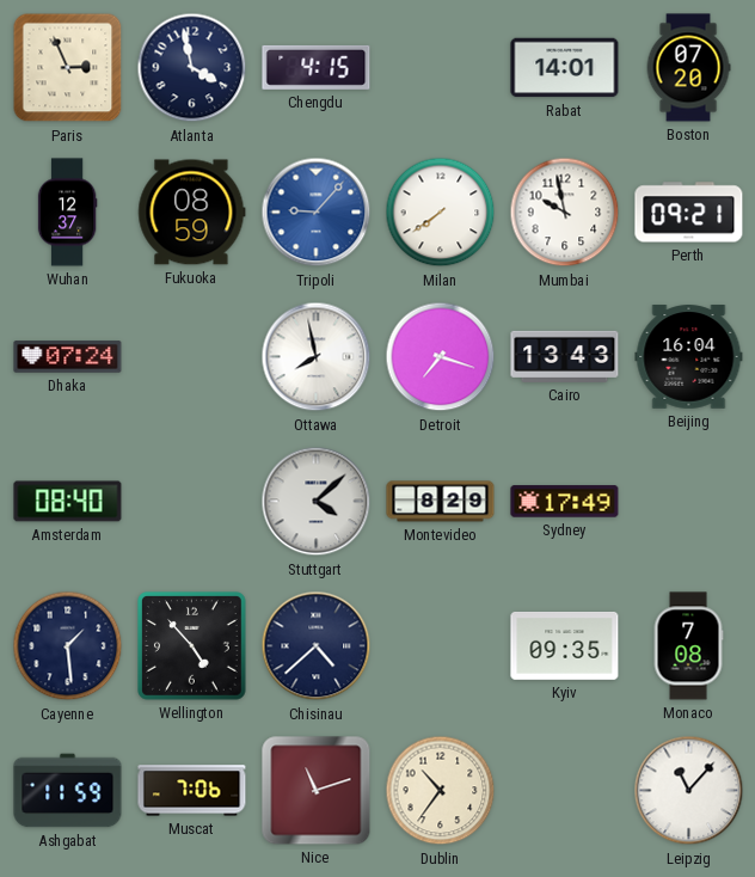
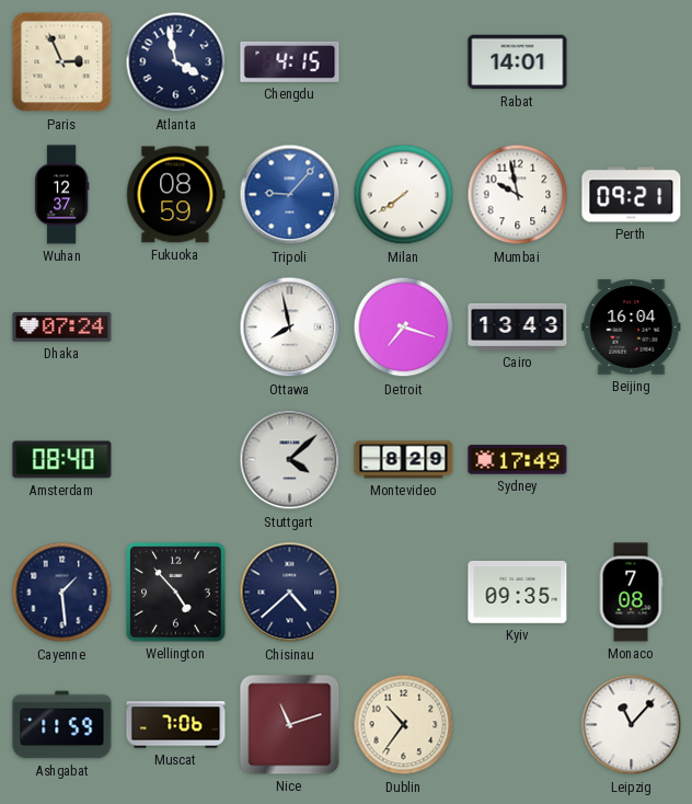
Boston: 07:20 -> none (688, 68)
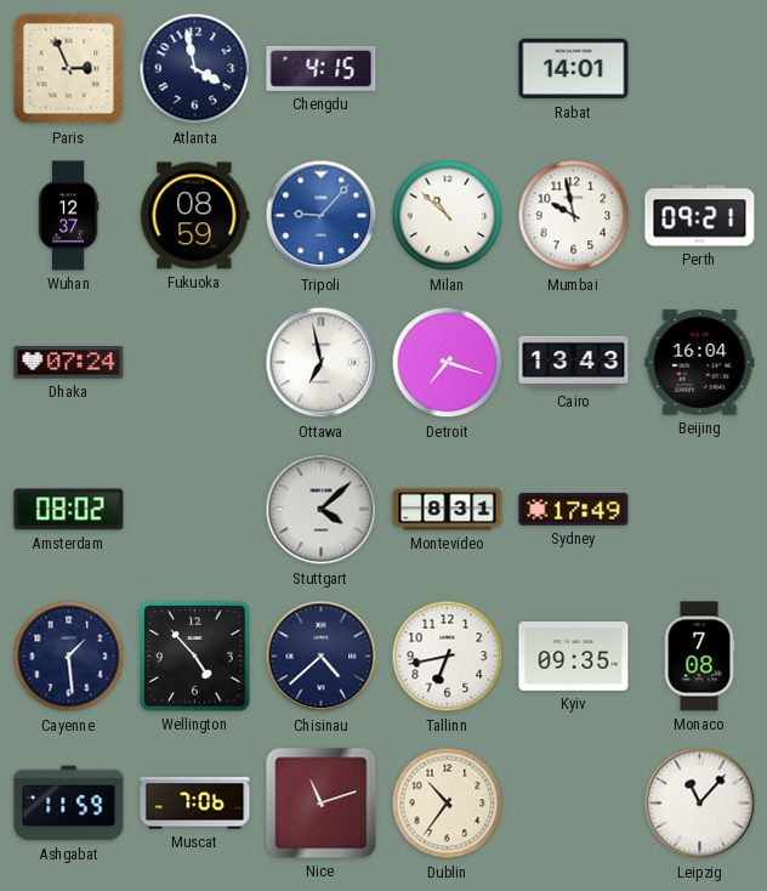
Milan: 7:39 -> 10:52 (448, 216)
Ottawa: 7:58 -> 6:58 (322, 363)
Amsterdam: 08:40 -> 08:02 (69, 510)
Montevideo: 8:29 -> 8:31 (448, 510)
Tallinn: none -> 6:43 (448, 657)
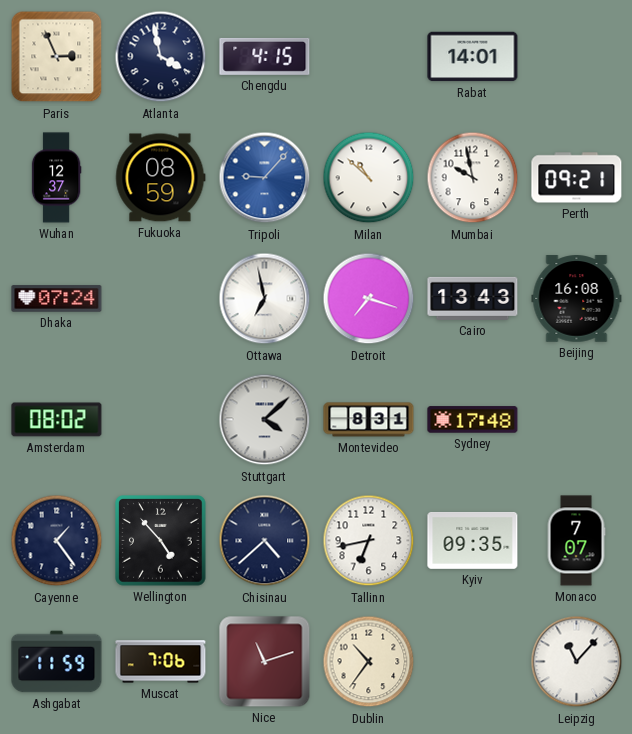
Beijing: 16:04 -> 16:08 (577, 299)
Sydney: 17:49 -> 17:48 (473, 420)
Cayenne: 1:29 -> 1:24 (57, 541)
Monaco: 7:08 -> 7:07 (576, 541)
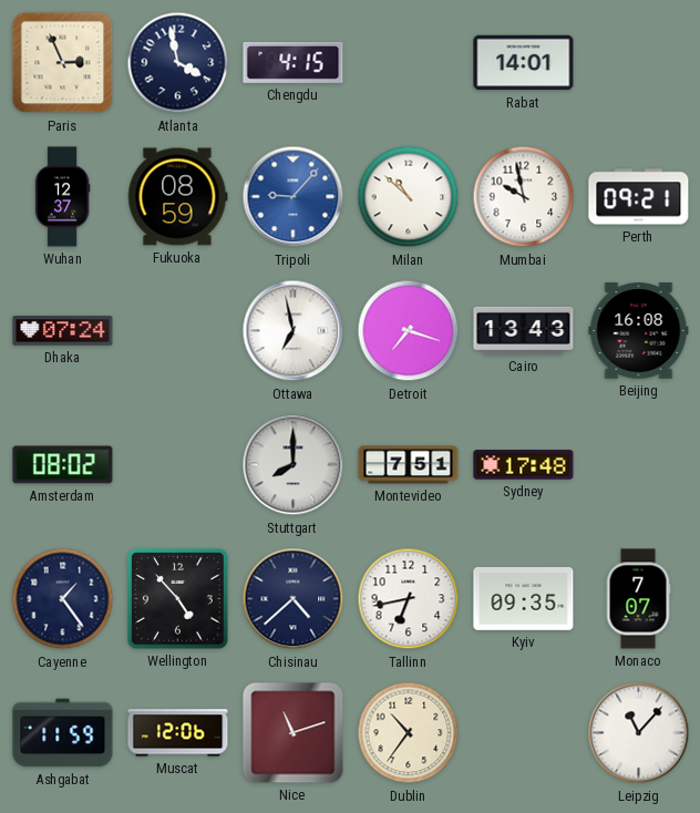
Stuttgart: 4:08 -> 8:00 (294, 465)
Montevideo: 8:31 -> 7:51 (409, 465)
Muscat: 7:06 -> 12:06 (178, 733)
